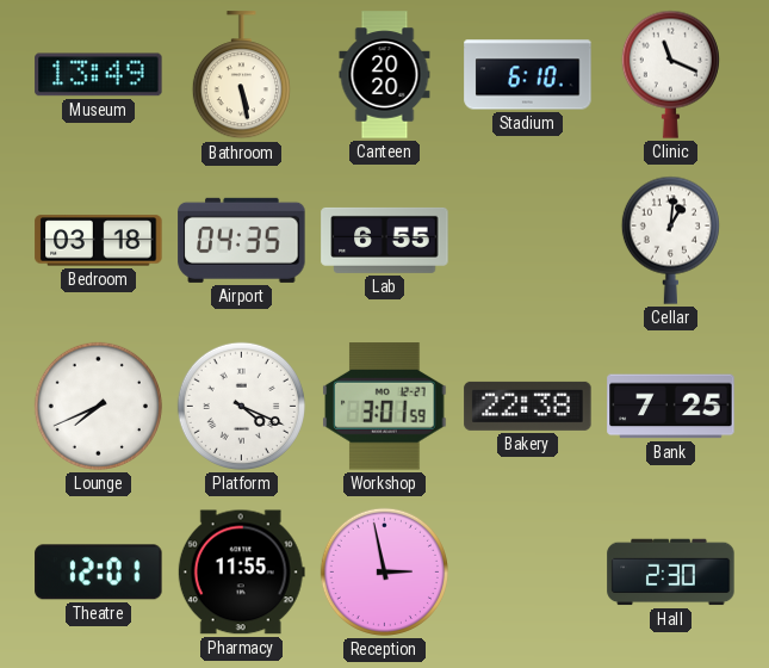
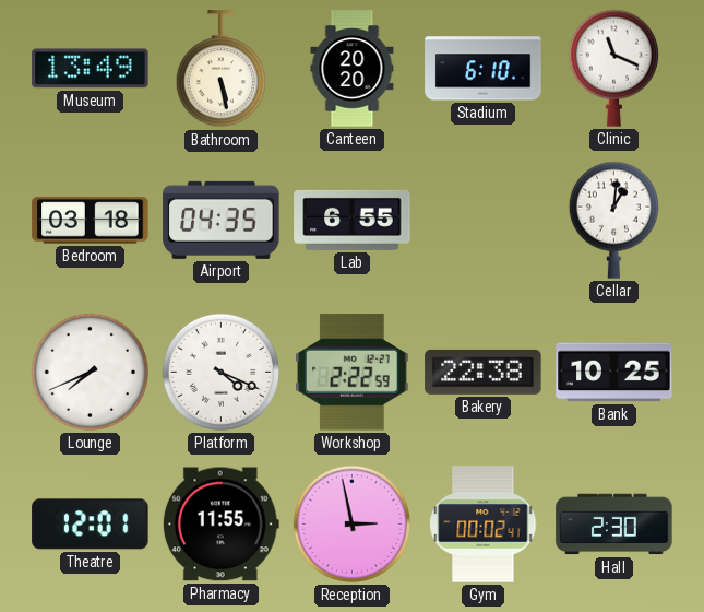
Workshop: 3:01 -> 2:22 (353, 373)
Bank: 7:25 -> 10:25 (614, 373)
Gym: none -> 00:02 (484, 525)
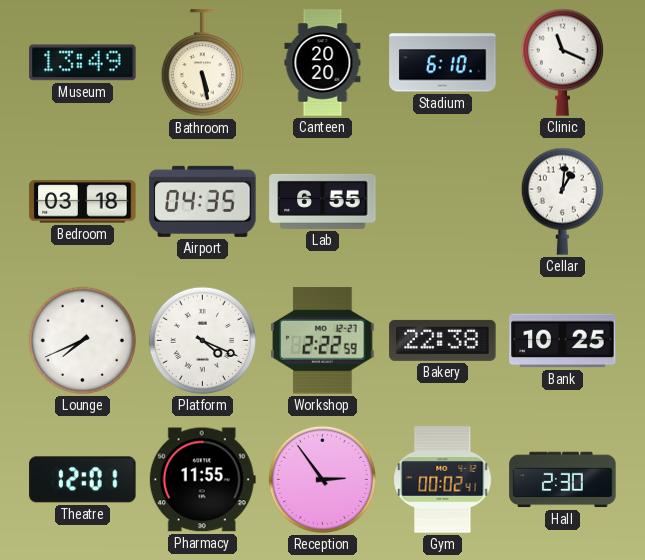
Reception: 2:58 -> 2:54 (322, 479)
